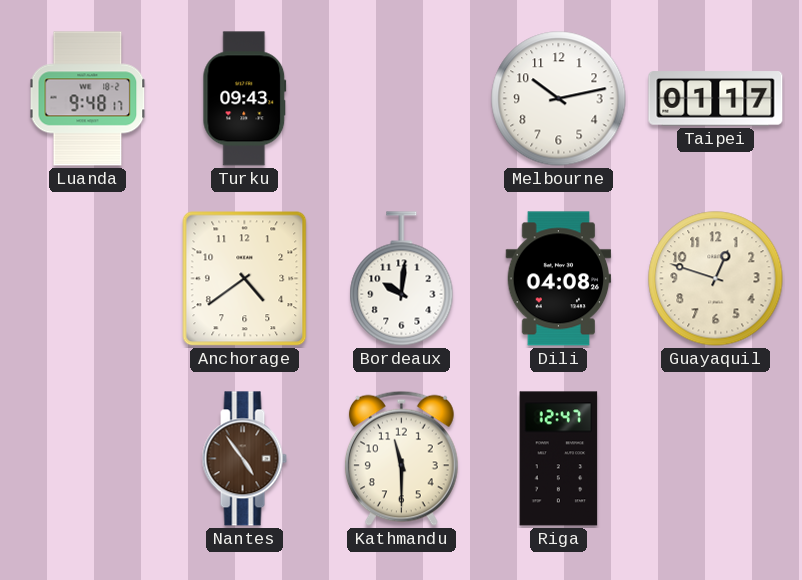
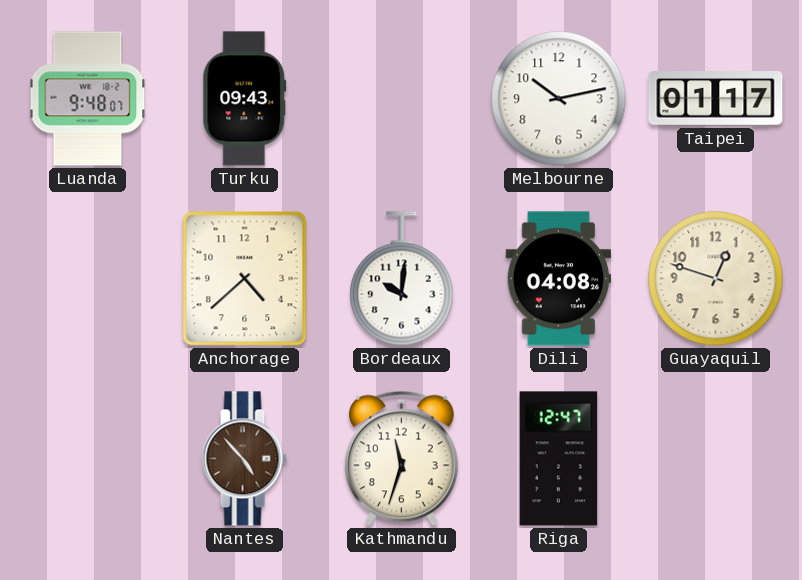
Luanda: 9:48:17 -> 9:48:07 (88, 99)
Anchorage: 4:39 -> 4:38 (245, 279)
Nantes: 4:54 -> 4:53 (244, 459)
Kathmandu: 11:30 -> 11:33 (401, 458)
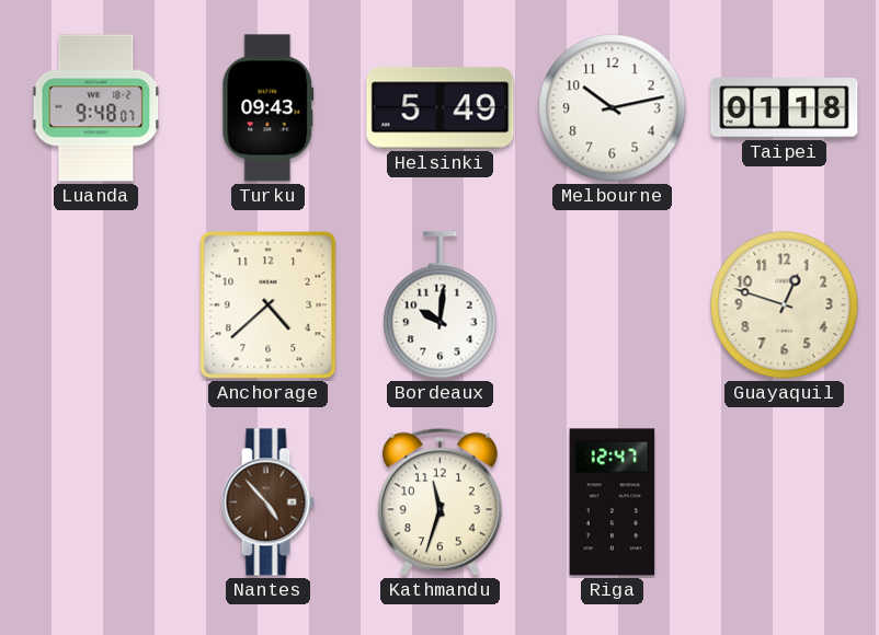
Helsinki: none -> 5:49 (441, 108)
Taipei: 01:17 -> 01:18 (785, 108)
Dili: 04:08 -> none (559, 279)
